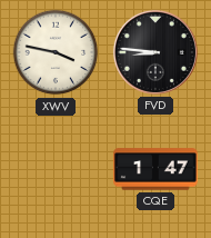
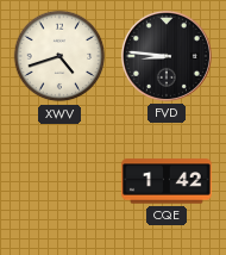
XWV: 3:47 -> 4:42 (59, 56)
CQE: 1:47 -> 1:42 (167, 181)
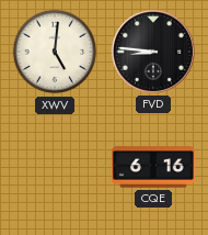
XWV: 4:42 -> 5:01 (55, 52)
CQE: 1:42 -> 6:16 (153, 167)
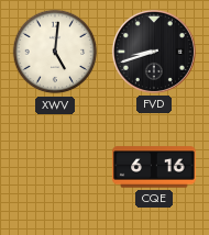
FVD: 8:46 -> 8:42 (154, 52)
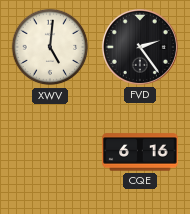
FVD: 8:42 -> 2:24 (140, 47)
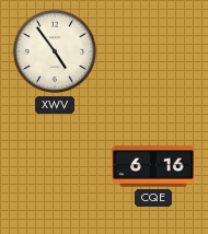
XWV: 5:01 -> 4:54 (55, 51)
FVD: 2:24 -> none (140, 47)
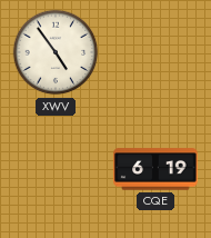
CQE: 6:16 -> 6:19 (155, 169)
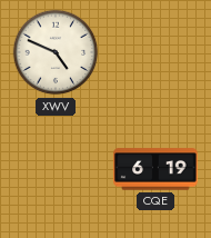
XWV: 4:54 -> 4:49 (56, 52)
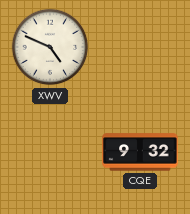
CQE: 6:19 -> 9:32 (140, 152)
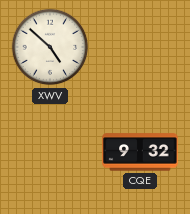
XWV: 4:49 -> 4:52 (50, 47)
